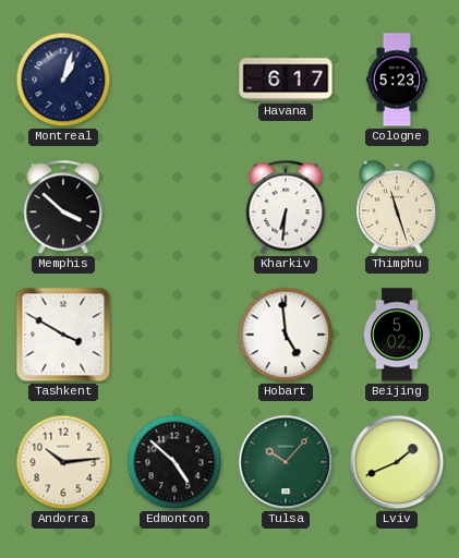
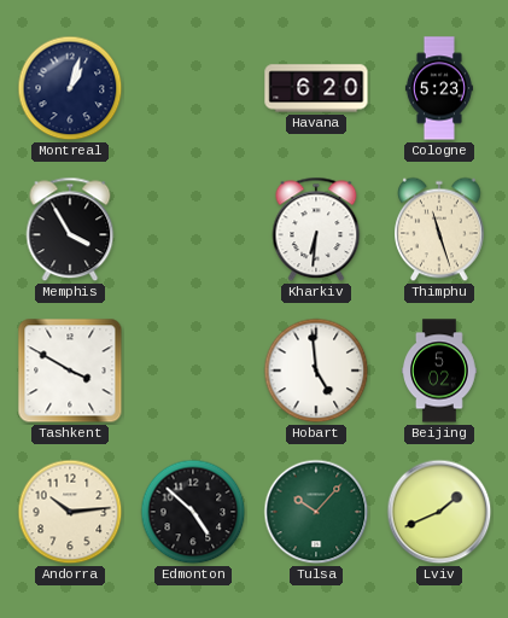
Havana: 6:17 -> 6:20 (316, 88)
Memphis: 3:52 -> 3:55 (70, 229)
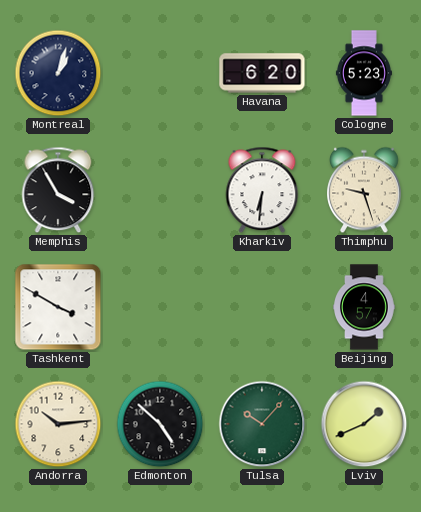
Thimphu: 11:27 -> 9:27 (365, 190)
Hobart: 4:59 -> none (316, 371)
Beijing: 5:02 -> 4:57 (364, 307)
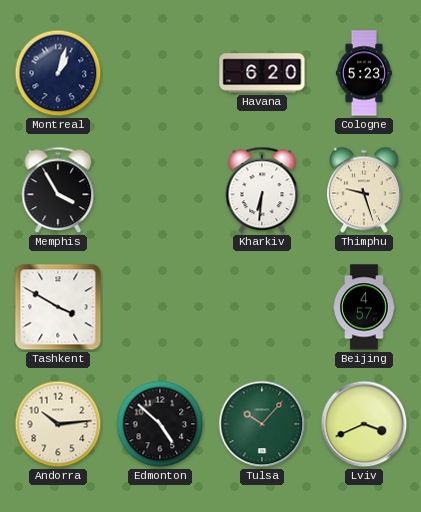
Lviv: 1:41 -> 3:41 (364, 424)
